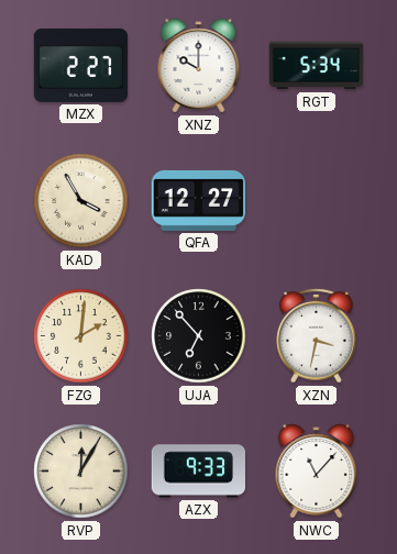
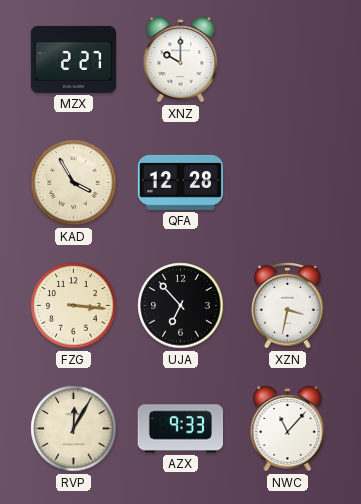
RGT: 5:34 -> none (317, 66)
QFA: 12:27 -> 12:28 (181, 182)
FZG: 2:01 -> 3:16 (74, 306)
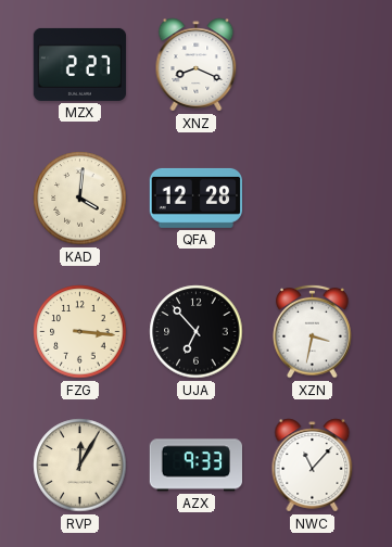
XNZ: 10:00 -> 8:19 (197, 65)
KAD: 3:55 -> 4:01 (80, 199)
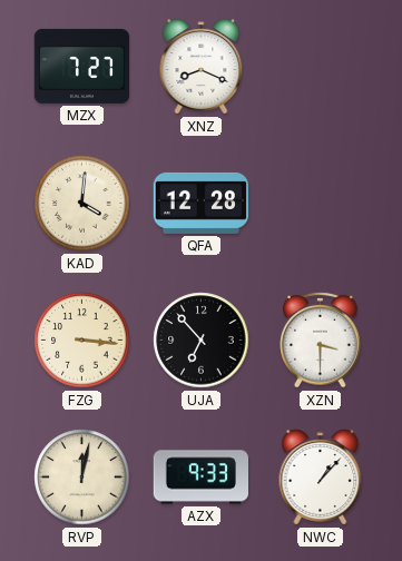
MZX: 2:27 -> 7:27 (82, 66)
XZN: 3:32 -> 3:30 (321, 339)
RVP: 12:05 -> 12:02 (82, 478)
NWC: 11:07 -> 1:07 (321, 478)
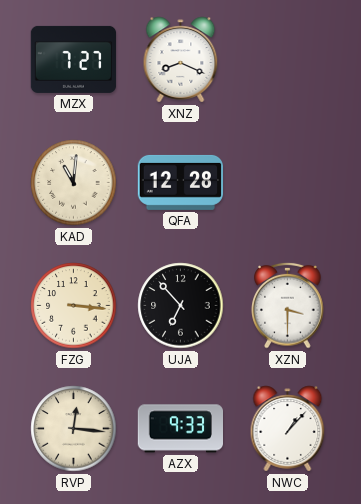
KAD: 4:01 -> 11:01 (74, 183)
RVP: 12:02 -> 12:16 (74, 429)
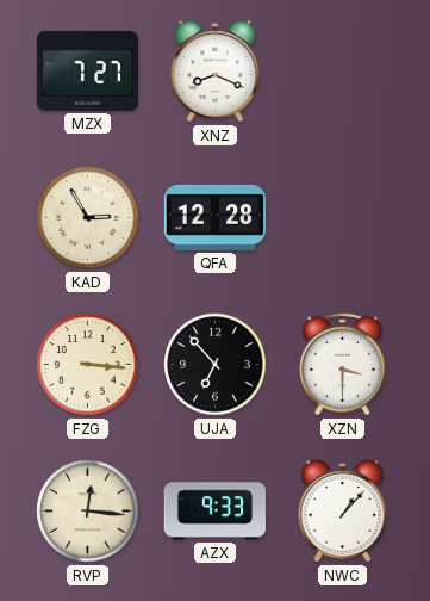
KAD: 11:01 -> 2:55 (88, 218)
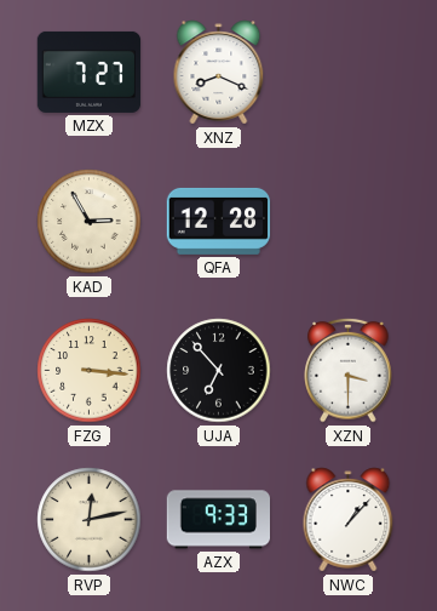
RVP: 12:16 -> 12:13 (90, 520)
